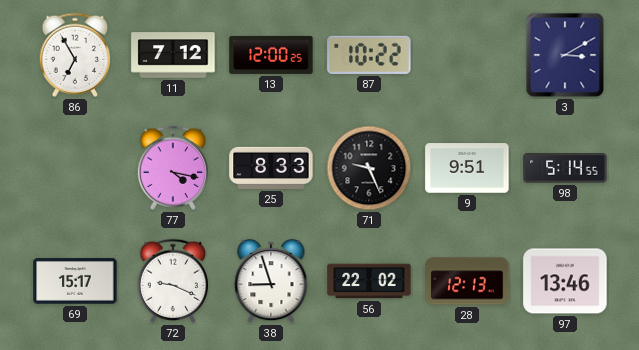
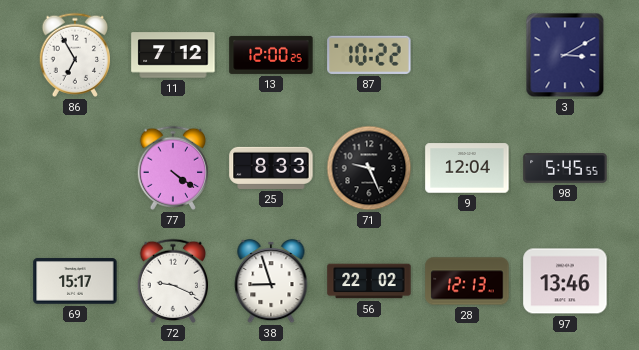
77: 4:17 -> 4:21 (173, 168)
9: 9:51 -> 12:04 (467, 168)
98: 5:14 -> 5:45 (565, 168)
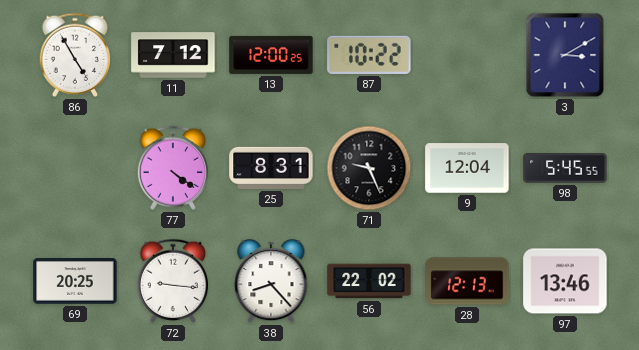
86: 6:55 -> 4:55 (75, 55)
25: 8:33 -> 8:31 (271, 168)
69: 15:17 -> 20:25 (75, 281)
72: 9:19 -> 9:16 (173, 281)
38: 8:57 -> 8:23 (271, 281)
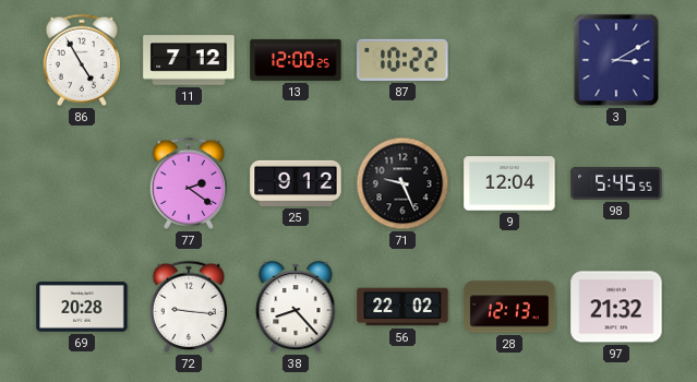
77: 4:21 -> 2:21 (189, 183)
25: 8:31 -> 9:12 (296, 183)
69: 20:25 -> 20:28 (82, 307)
97: 13:46 -> 21:32 (616, 307)
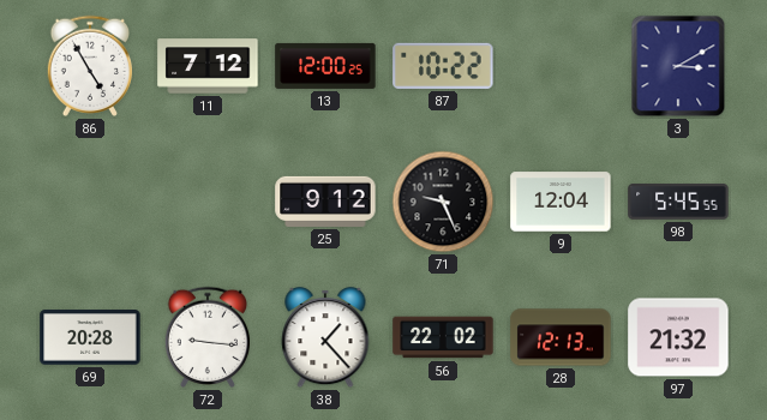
77: 2:21 -> none (189, 183)
38: 8:23 -> 1:23 (325, 337)
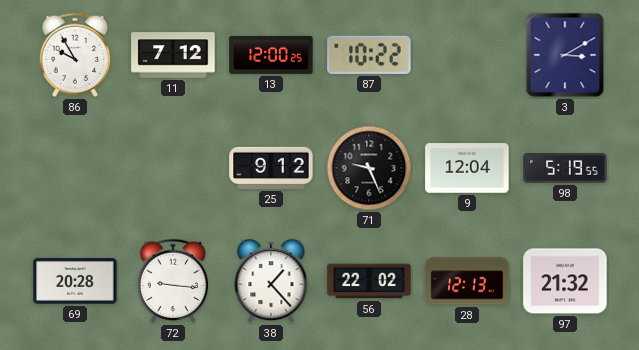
86: 4:55 -> 9:55 (75, 55)
98: 5:45 -> 5:19 (565, 168)
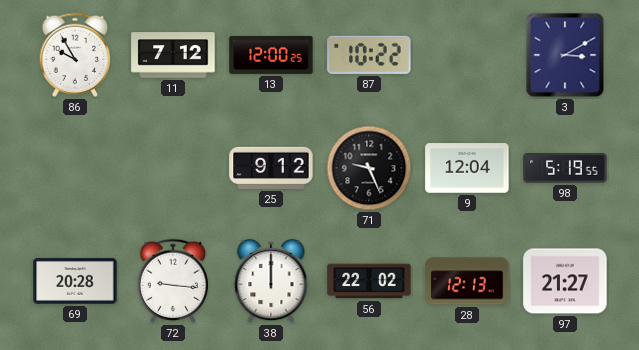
38: 1:23 -> 12:00 (271, 281)
97: 21:32 -> 21:27 (565, 281)
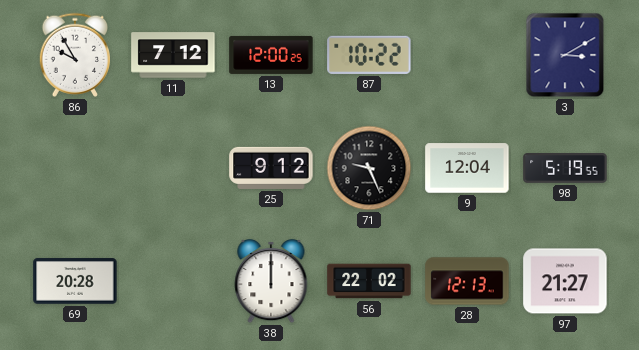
72: 9:16 -> none (173, 281)
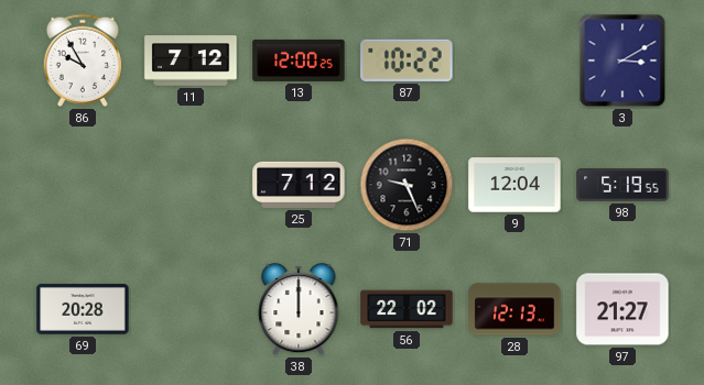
25: 9:12 -> 7:12 (299, 185)
